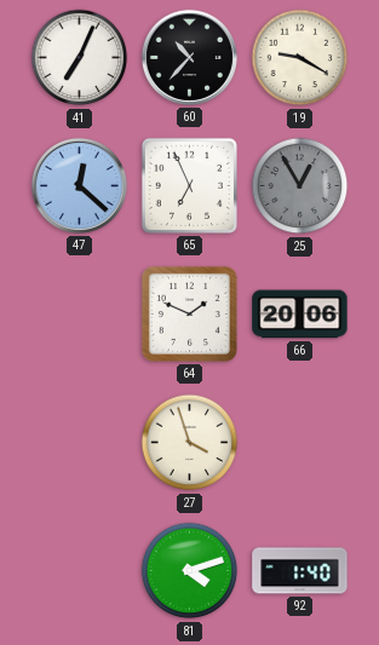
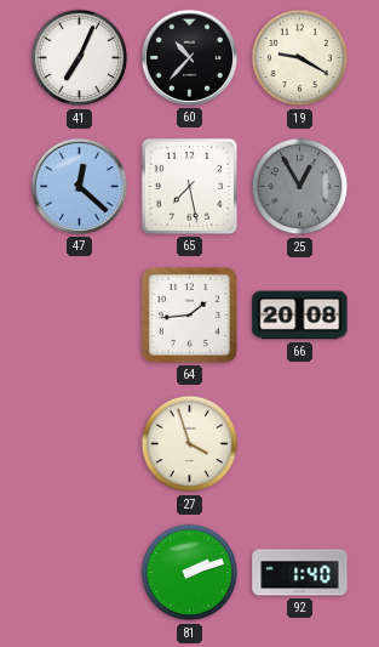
65: 6:56 -> 7:28 (189, 186)
64: 1:49 -> 1:44 (189, 314)
66: 20:06 -> 20:08 (300, 316)
81: 4:12 -> 2:12 (190, 573)
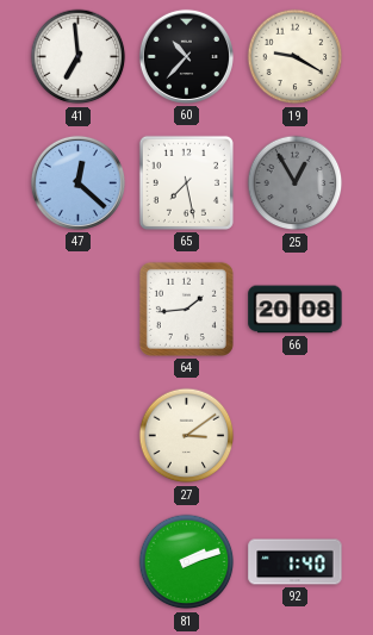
41: 7:04 -> 6:59 (79, 57)
27: 3:57 -> 3:09 (187, 436)
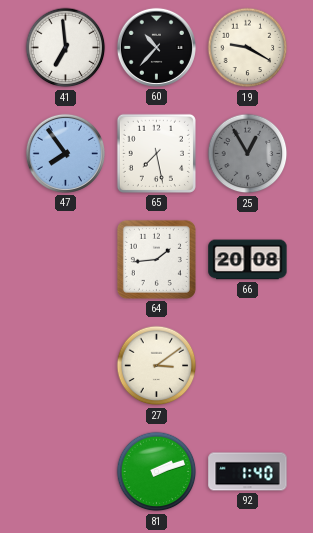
47: 12:22 -> 7:54 (65, 153)
